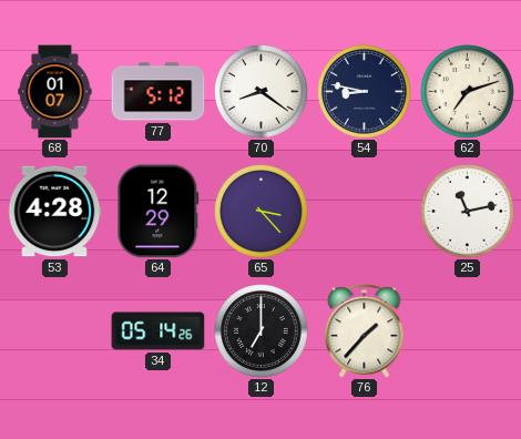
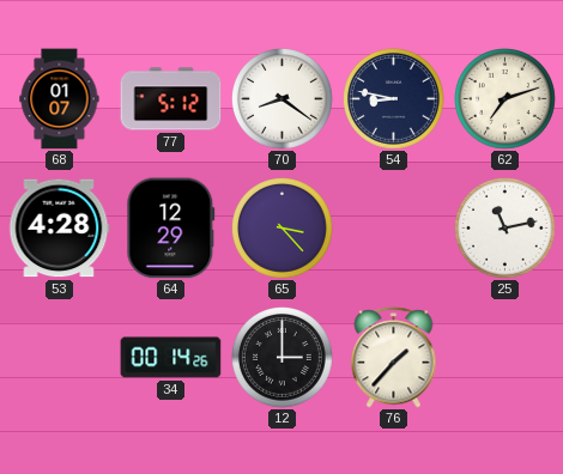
34: 05:14 -> 00:14 (171, 358)
12: 7:00 -> 3:00 (283, 358)
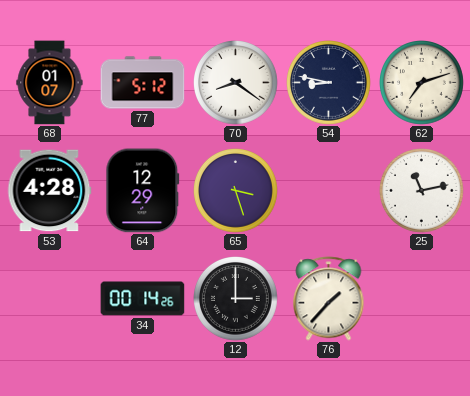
65: 3:23 -> 3:27 (236, 191)
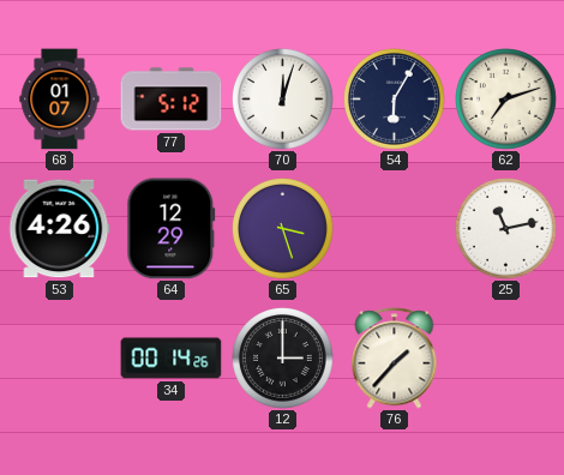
70: 8:21 -> 12:03 (283, 100)
54: 8:47 -> 6:05 (395, 100)
53: 4:28 -> 4:26 (59, 229)
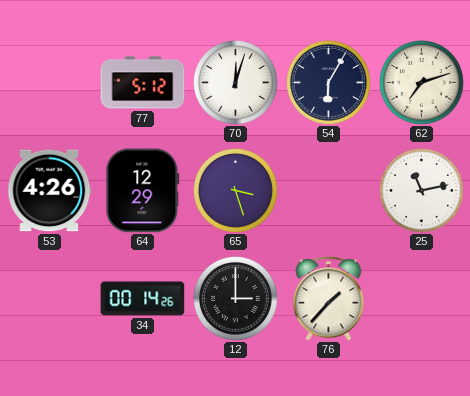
68: 01:07 -> none (60, 100)
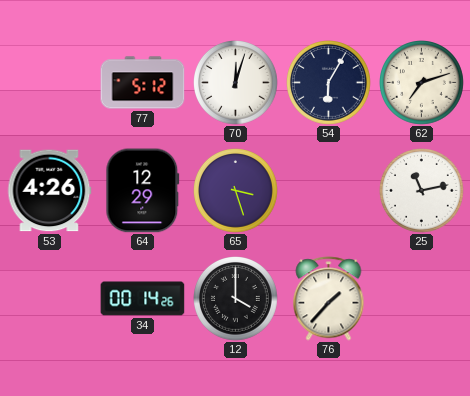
12: 3:00 -> 4:00 (236, 299)
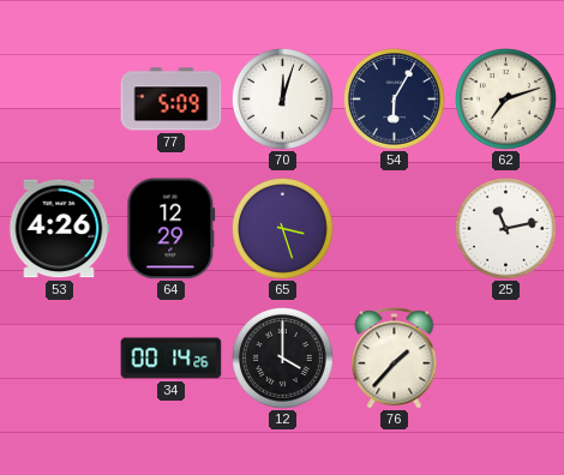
77: 5:12 -> 5:09 (172, 100)
